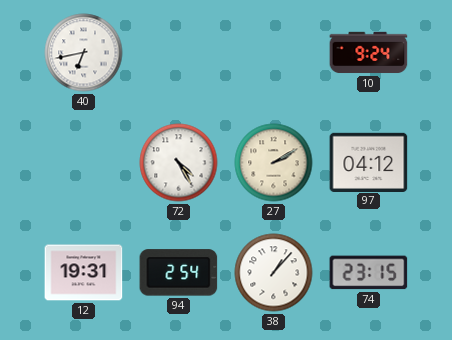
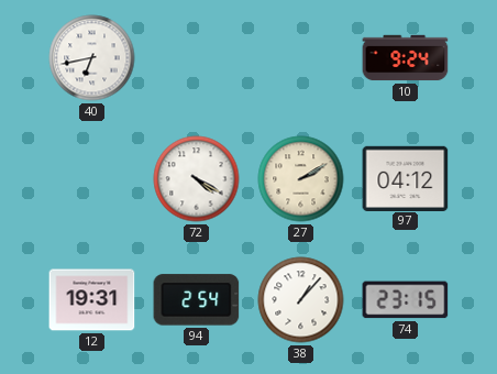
72: 4:25 -> 4:20 (197, 179)
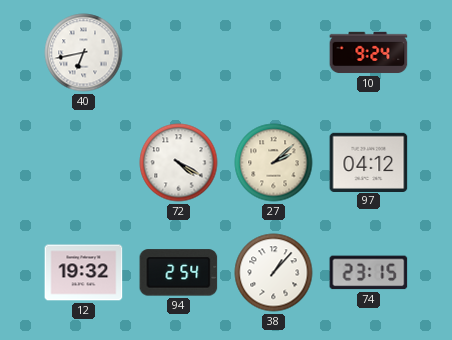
27: 2:10 -> 2:08 (274, 163)
12: 19:31 -> 19:32 (84, 273)
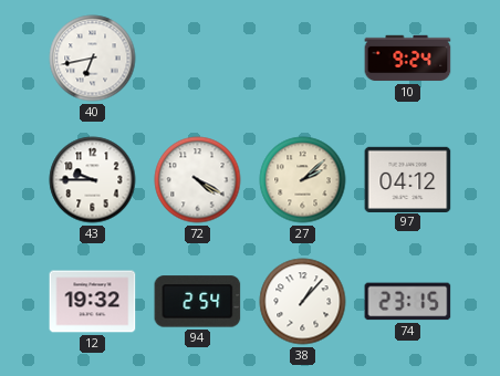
43: none -> 9:45 (93, 180)
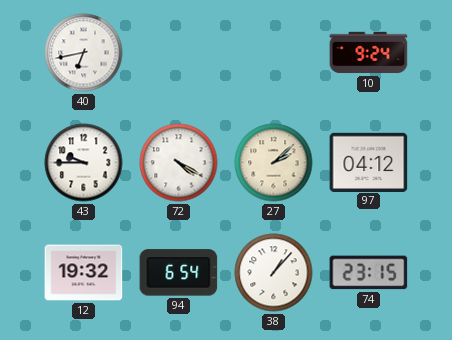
94: 2:54 -> 6:54 (179, 273)
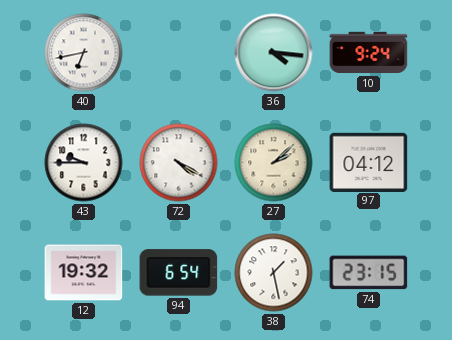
36: none -> 4:16 (274, 53)
38: 1:07 -> 1:28 (274, 273)
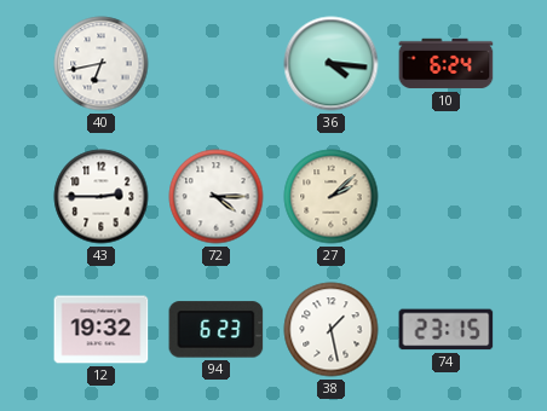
10: 9:24 -> 6:24 (447, 64)
43: 9:45 -> 2:45 (102, 197)
72: 4:20 -> 4:15 (217, 197)
97: 04:12 -> none (369, 162)
94: 6:54 -> 6:23 (217, 330)
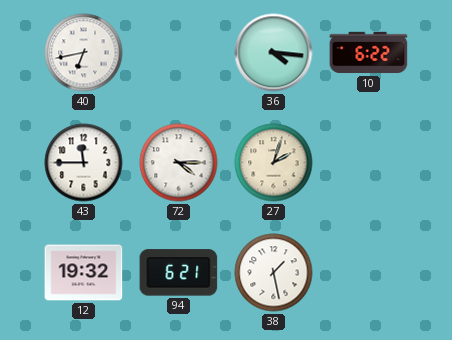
10: 6:24 -> 6:22 (369, 53)
43: 2:45 -> 11:45 (84, 163)
27: 2:08 -> 2:03 (274, 163)
94: 6:23 -> 6:21 (179, 273)
74: 23:15 -> none (447, 330)
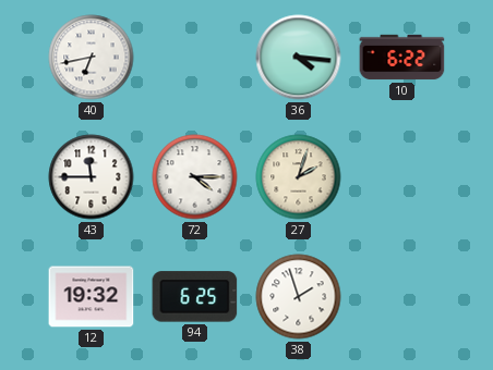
94: 6:21 -> 6:25 (195, 297)
38: 1:28 -> 1:57 (299, 297)
